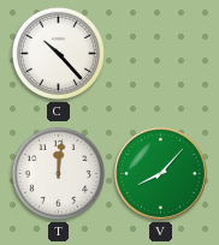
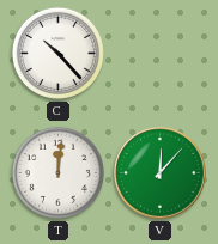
V: 8:07 -> 12:07 (161, 173)
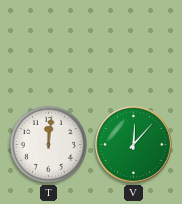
C: 10:23 -> none (57, 53)
